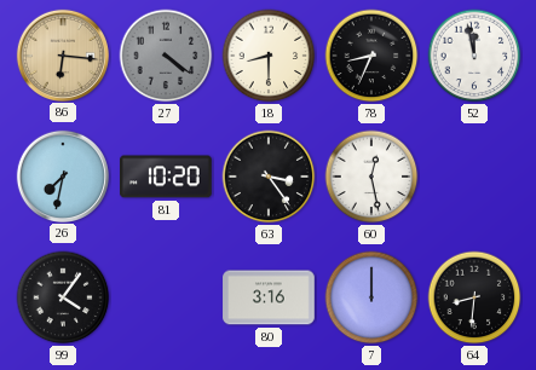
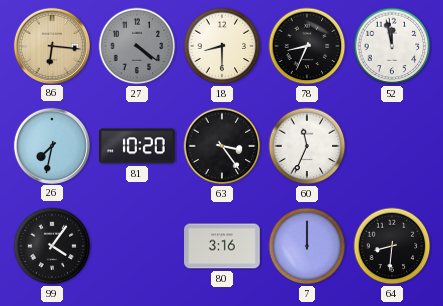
60: 12:28 -> 11:34 (307, 146)
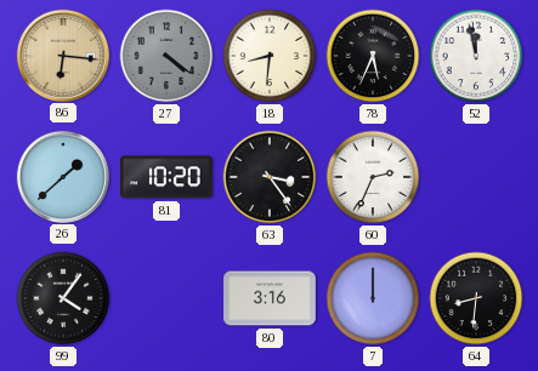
18: 8:30 -> 8:31 (270, 56)
78: 8:34 -> 5:34 (373, 56)
26: 7:32 -> 1:38 (62, 176)
60: 11:34 -> 2:34 (373, 177)
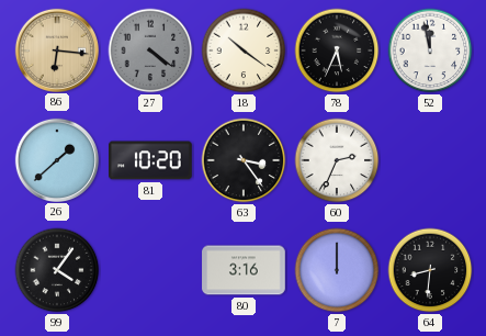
18: 8:31 -> 10:21 (244, 51)
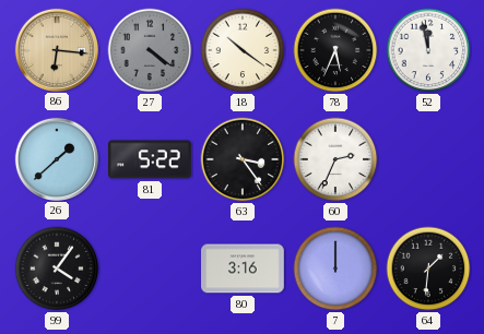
81: 10:20 -> 5:22 (151, 159)
64: 8:31 -> 1:31 (428, 269)
